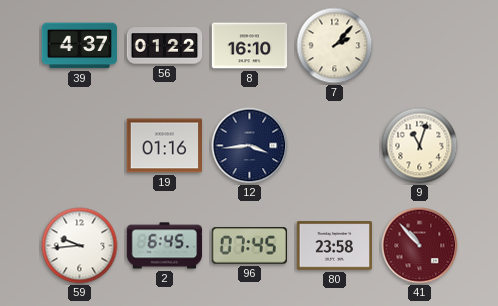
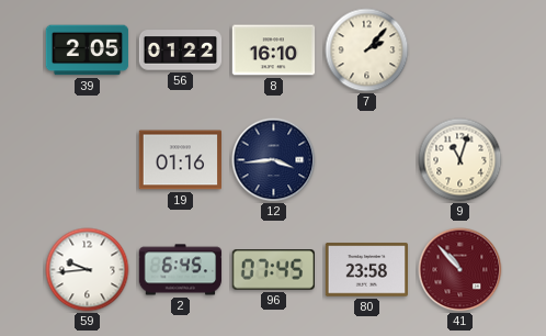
39: 4:37 -> 2:05 (88, 51)
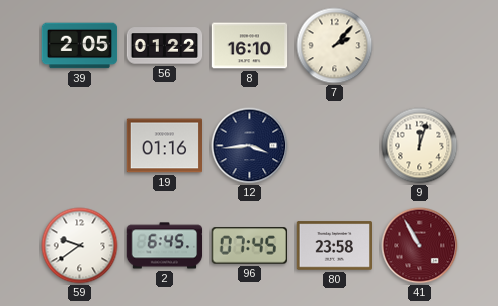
9: 11:03 -> 12:03 (420, 146)
59: 9:44 -> 9:39 (80, 246)
41: 10:53 -> 10:55 (420, 246)
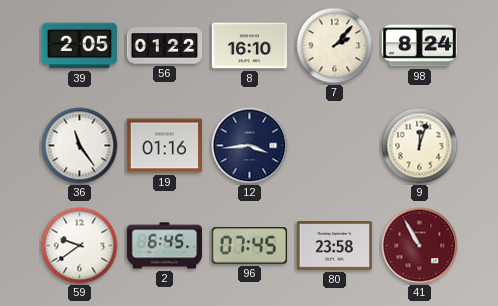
98: none -> 8:24 (419, 46)
36: none -> 11:24 (80, 146)
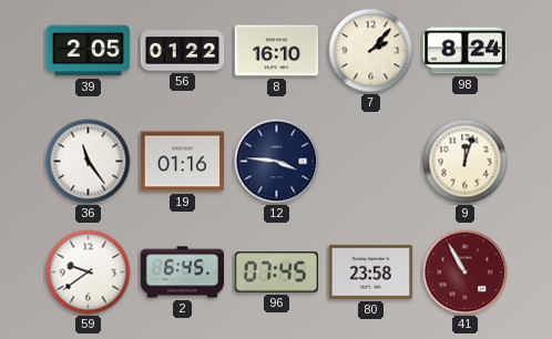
12: 3:44 -> 3:46 (277, 162)
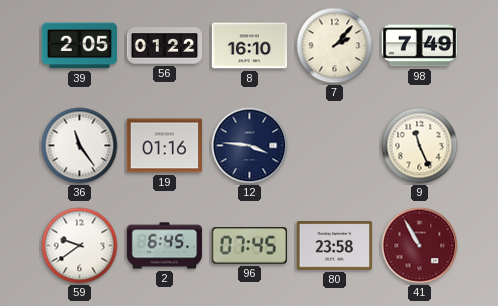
98: 8:24 -> 7:49 (419, 46)
9: 12:03 -> 11:26 (420, 146)
